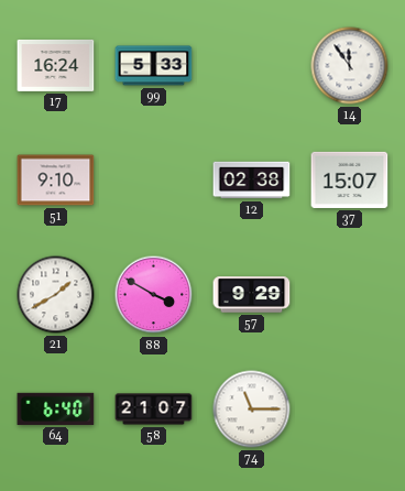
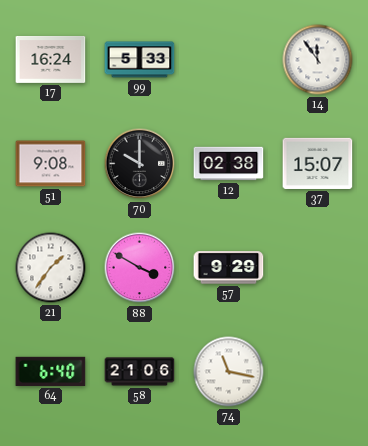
51: 9:10 -> 9:08 (51, 164)
70: none -> 10:00 (140, 164)
21: 1:40 -> 1:36 (51, 268)
58: 21:07 -> 21:06 (140, 372)
74: 11:15 -> 11:17 (229, 372)
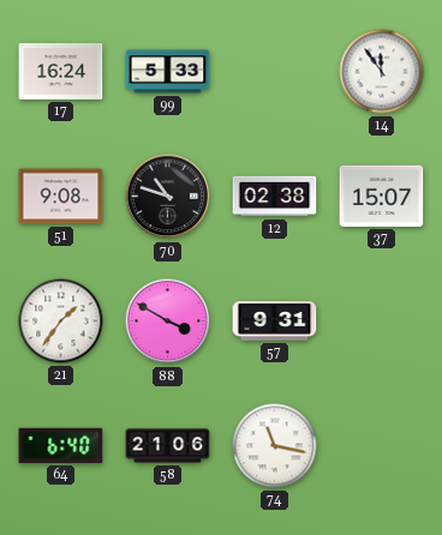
70: 10:00 -> 10:48 (168, 197)
57: 9:29 -> 9:31 (275, 321)
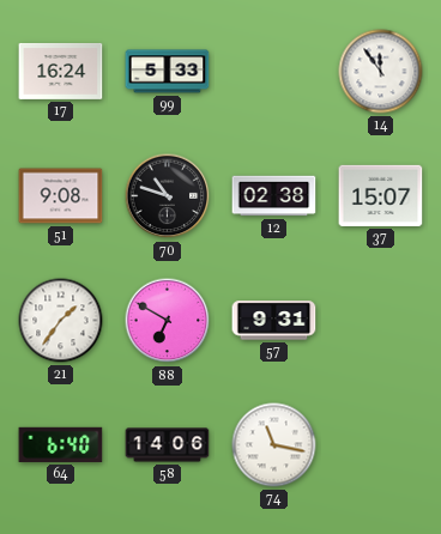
88: 3:50 -> 6:50 (168, 321)
58: 21:06 -> 14:06 (168, 445)
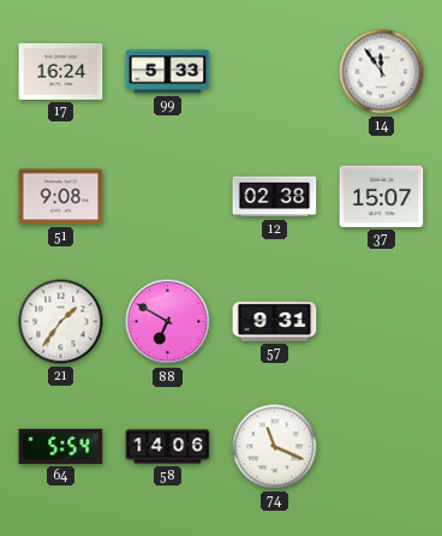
70: 10:48 -> none (168, 196)
64: 6:40 -> 5:54 (61, 446)
74: 11:17 -> 11:19 (275, 447)
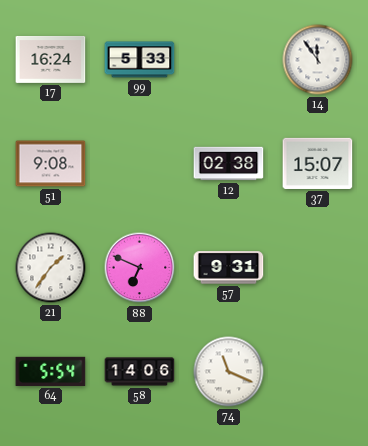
88: 6:50 -> 6:49 (140, 268)
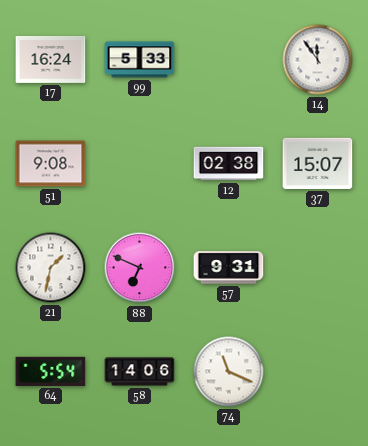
21: 1:36 -> 1:32 (51, 268)
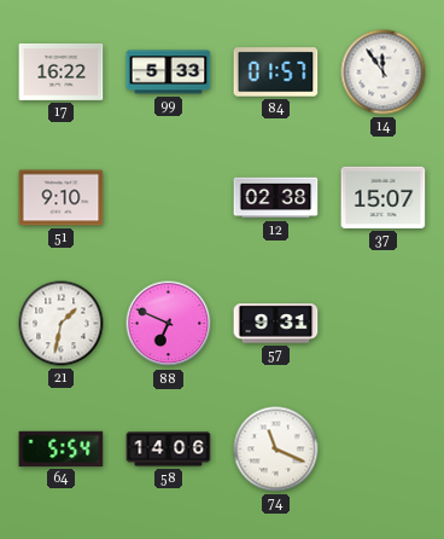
17: 16:24 -> 16:22 (62, 71)
84: none -> 01:57 (276, 73)
51: 9:08 -> 9:10 (62, 198)
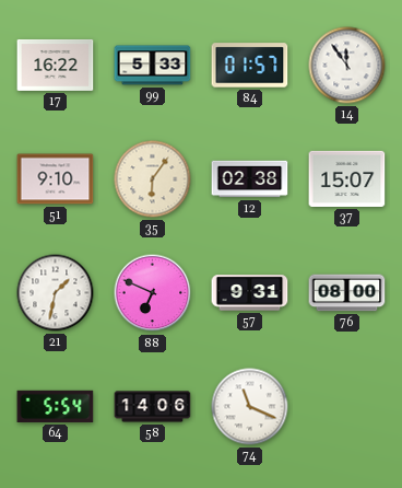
35: none -> 6:06 (153, 179)
76: none -> 08:00 (347, 293)
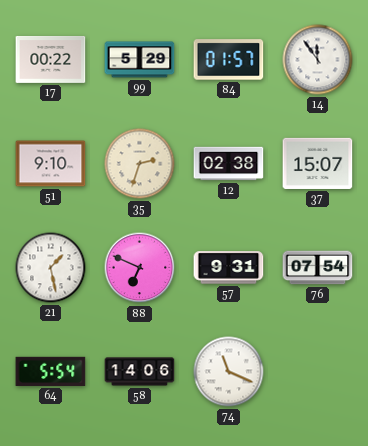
17: 16:22 -> 00:22 (51, 59)
99: 5:33 -> 5:29 (140, 60)
35: 6:06 -> 2:33 (140, 164)
21: 1:32 -> 1:28 (51, 268)
76: 08:00 -> 07:54 (318, 268)
